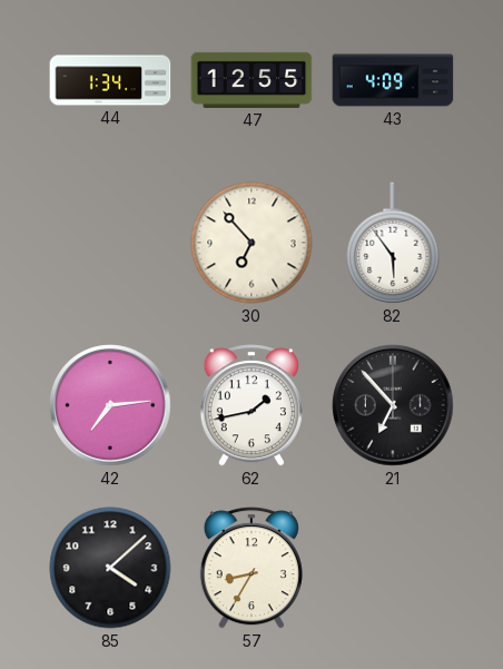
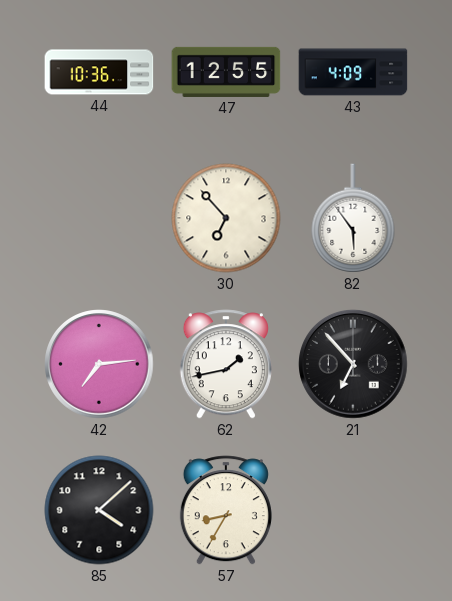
44: 1:34 -> 10:36 (99, 72)
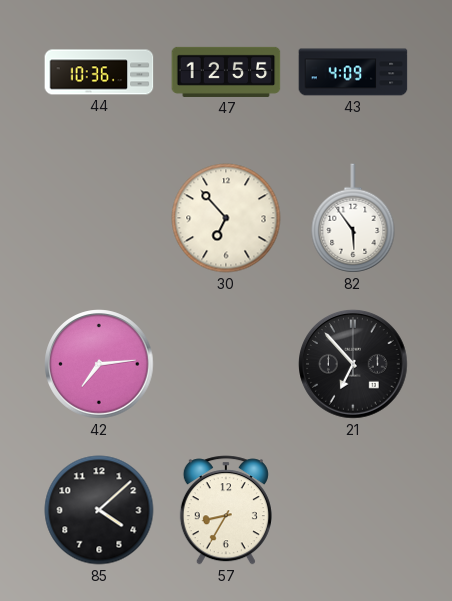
62: 1:43 -> none (226, 364)
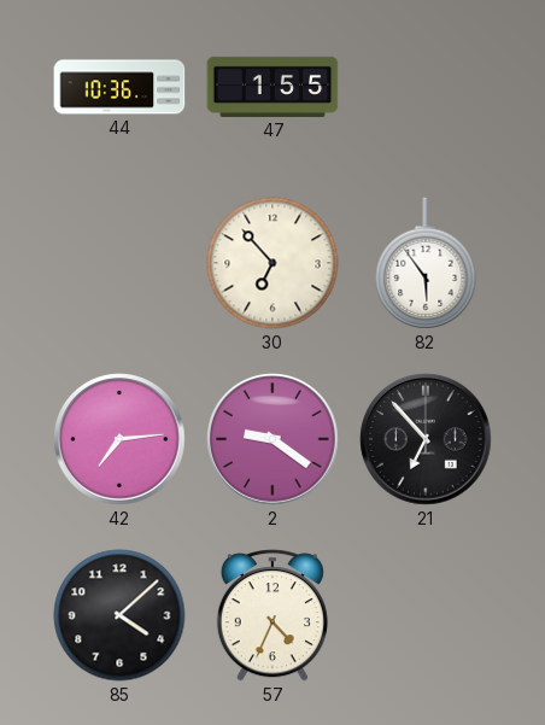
47: 12:55 -> 1:55 (272, 87)
43: 4:09 -> none (353, 72)
2: none -> 9:21 (272, 439)
57: 8:35 -> 4:34 (272, 615)
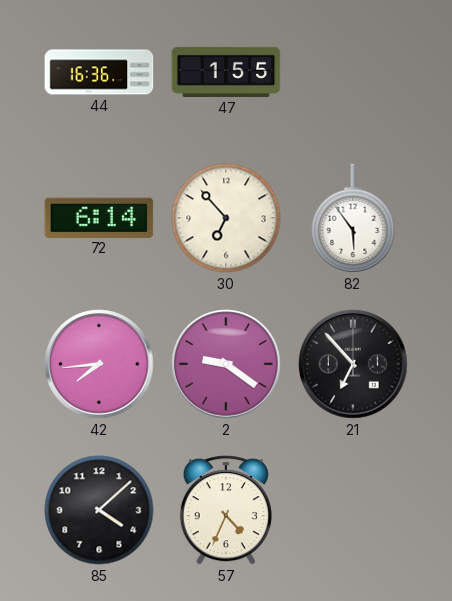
44: 10:36 -> 16:36 (99, 72)
72: none -> 6:14 (99, 217)
42: 7:14 -> 7:44 (99, 364)
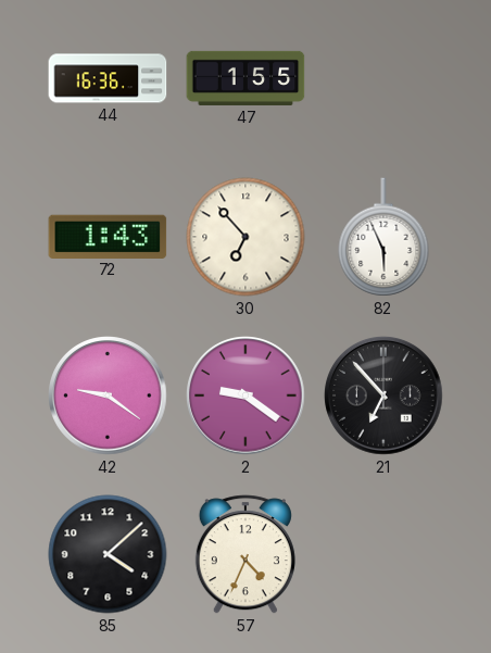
72: 6:14 -> 1:43 (108, 236)
82: 5:54 -> 5:56 (383, 237)
42: 7:44 -> 9:21 (108, 395)
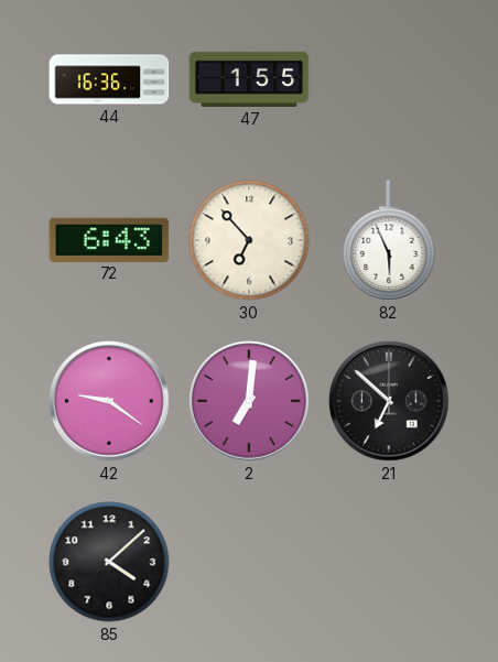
72: 1:43 -> 6:43 (109, 239)
2: 9:21 -> 7:01 (249, 401)
21: 6:53 -> 6:52 (389, 401)
57: 4:34 -> none (246, 554)
